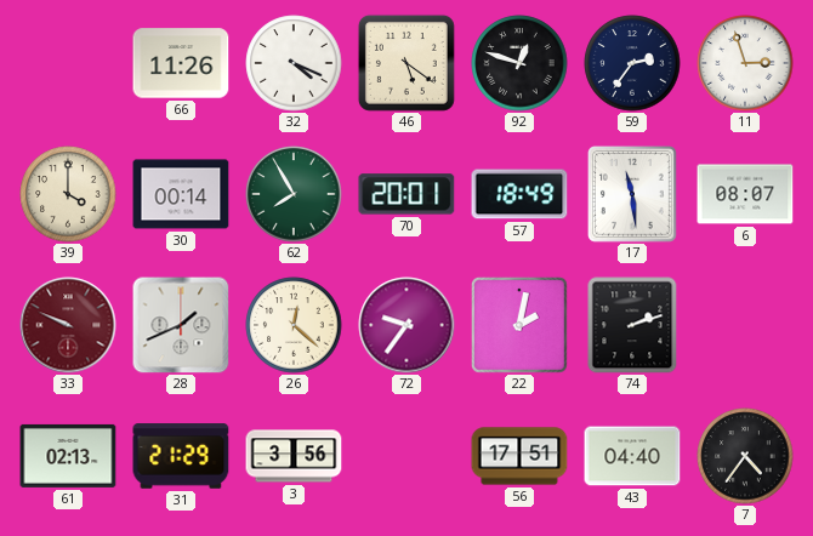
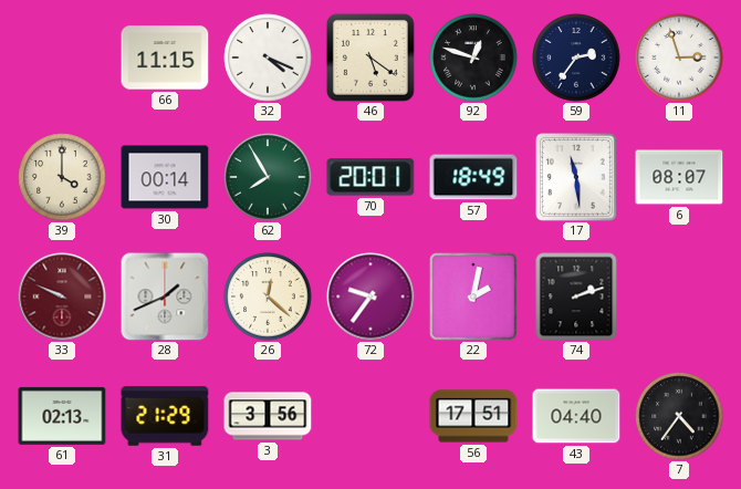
66: 11:26 -> 11:15 (165, 58)
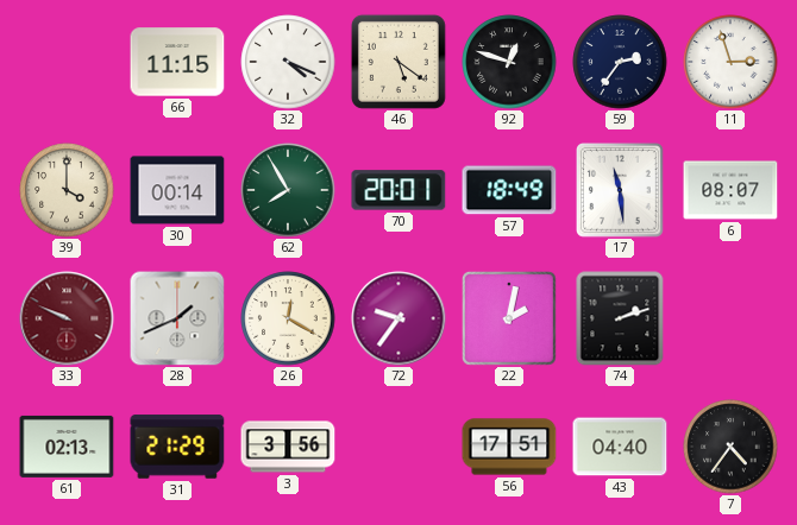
26: 12:22 -> 12:20 (288, 318)
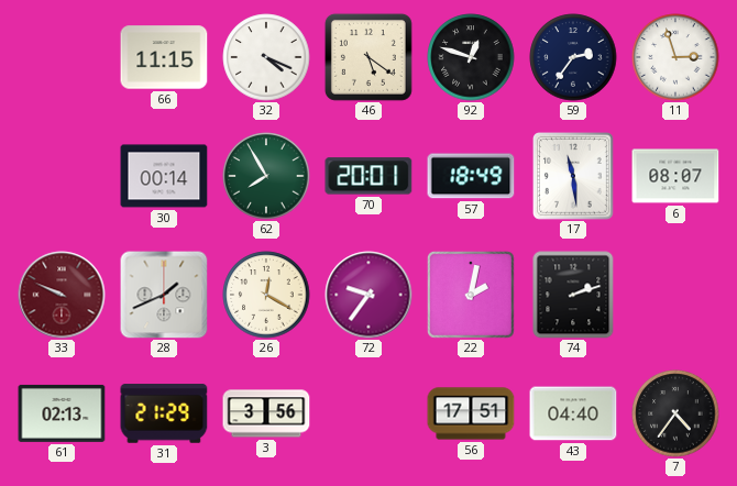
39: 4:00 -> none (67, 190)
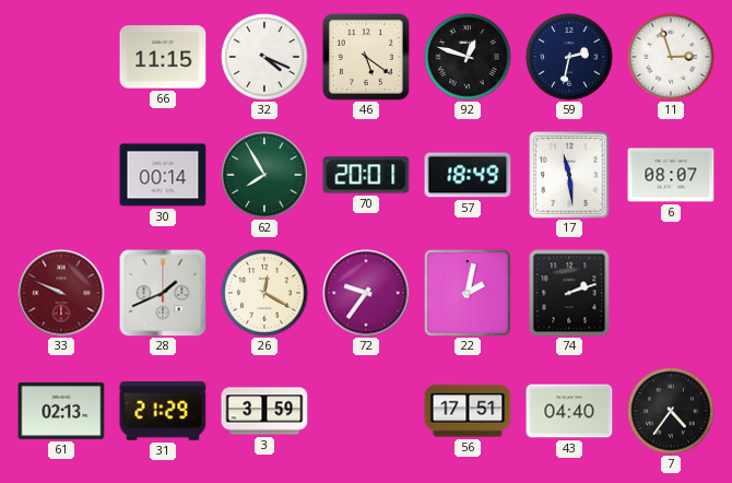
59: 2:36 -> 2:32 (569, 57)
3: 3:56 -> 3:59 (264, 411)
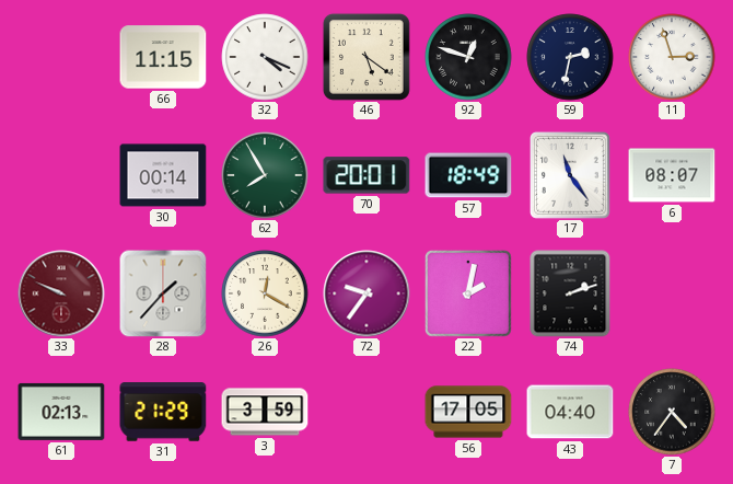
17: 11:29 -> 11:24 (571, 176)
28: 1:41 -> 1:37 (163, 293)
56: 17:51 -> 17:05 (468, 412)
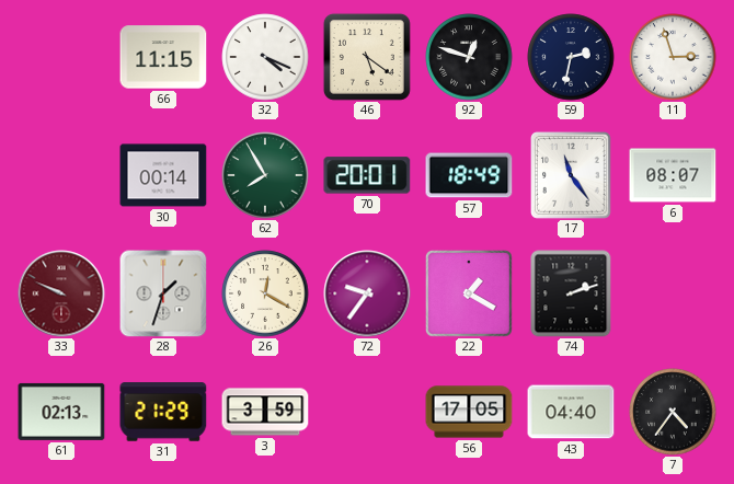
28: 1:37 -> 1:33 (163, 293)
22: 2:02 -> 1:20 (469, 293)
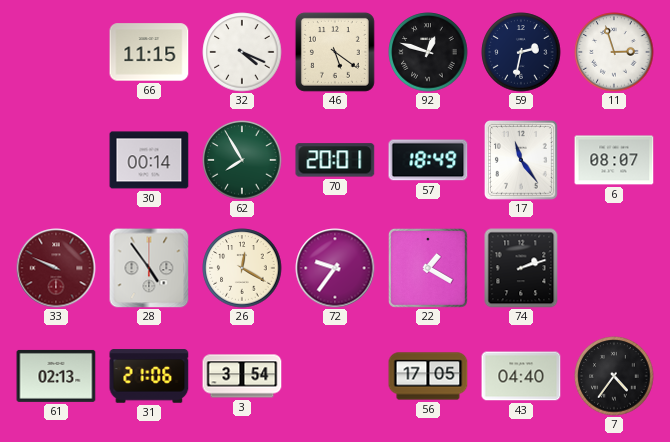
28: 1:33 -> 4:54 (149, 268)
31: 21:29 -> 21:06 (149, 376)
3: 3:59 -> 3:54 (242, 376)
